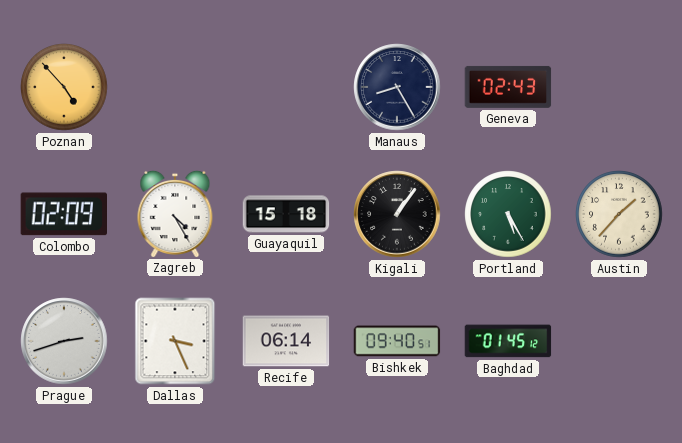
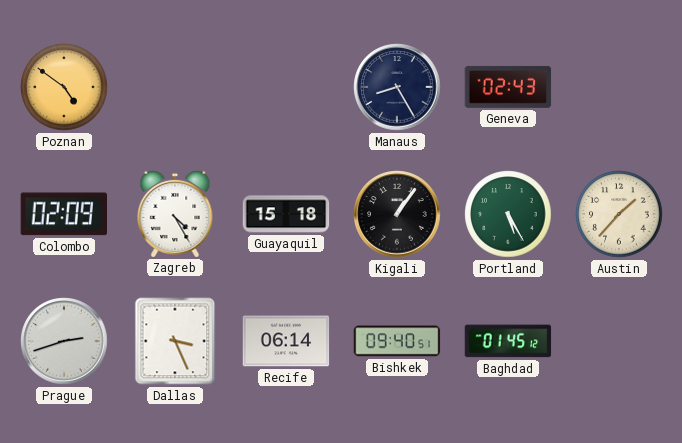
Poznan: 4:53 -> 4:51 (64, 87)
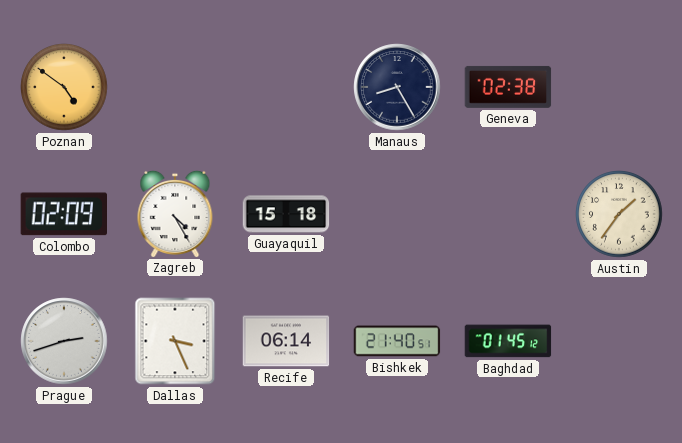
Geneva: 02:43 -> 02:38 (508, 87)
Kigali: 1:06 -> none (397, 214)
Portland: 5:25 -> none (508, 214)
Austin: 1:37 -> 1:36 (619, 214)
Bishkek: 09:40 -> 21:40 (397, 341)
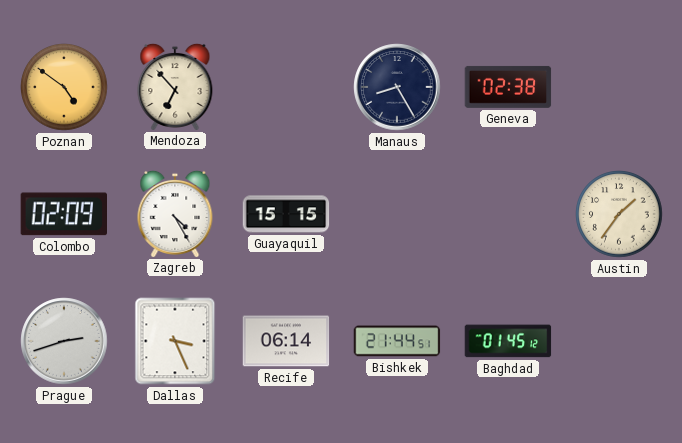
Mendoza: none -> 6:53 (175, 86)
Guayaquil: 15:18 -> 15:15 (286, 214)
Bishkek: 21:40 -> 21:44 (397, 341)
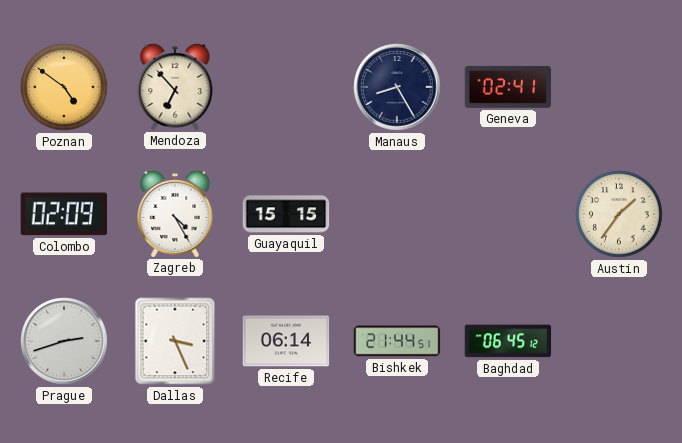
Geneva: 02:38 -> 02:41 (508, 87)
Baghdad: 01:45 -> 06:45 (508, 341)
